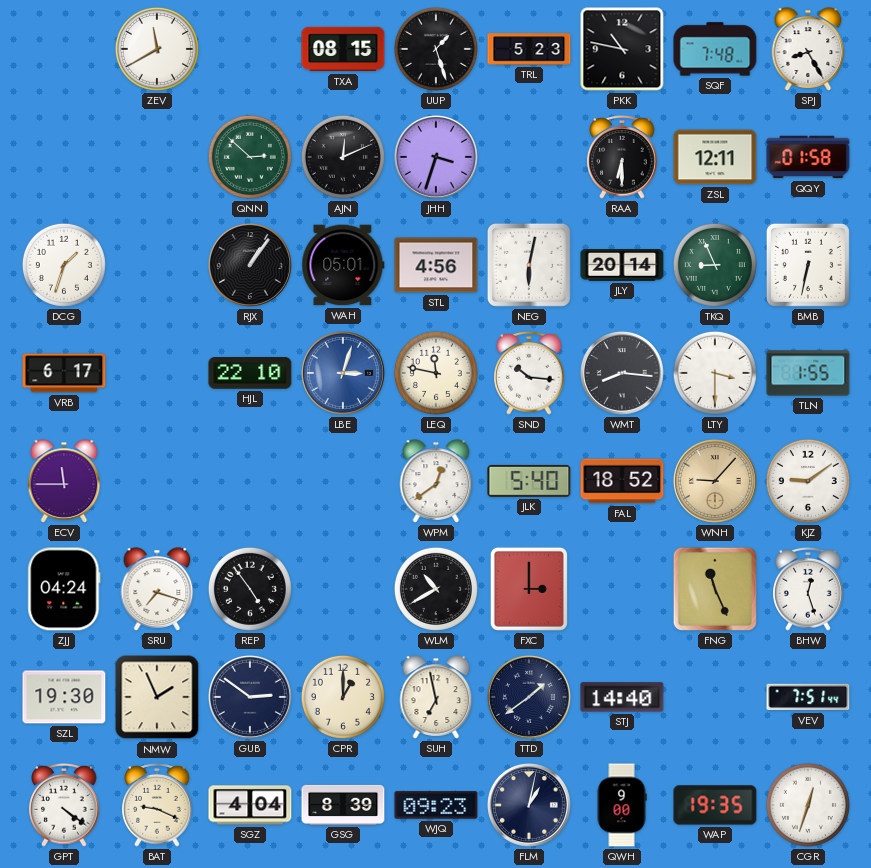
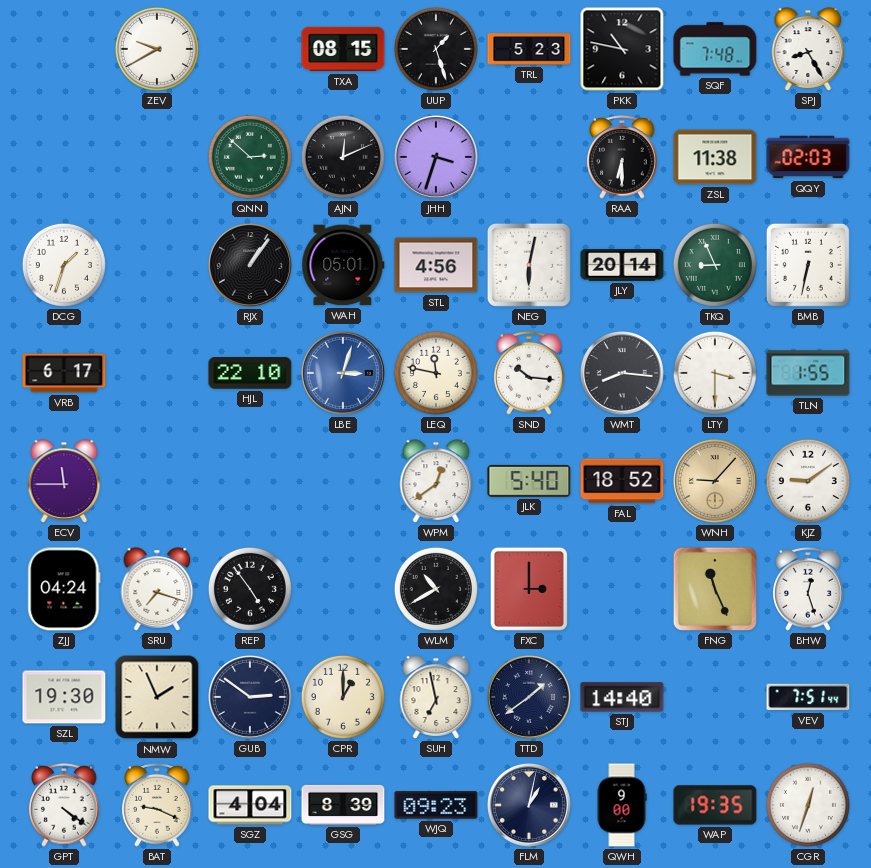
ZEV: 11:40 -> 9:40 (157, 49)
ZSL: 12:11 -> 11:38 (715, 157)
QQY: 01:58 -> 02:03 (808, 157)
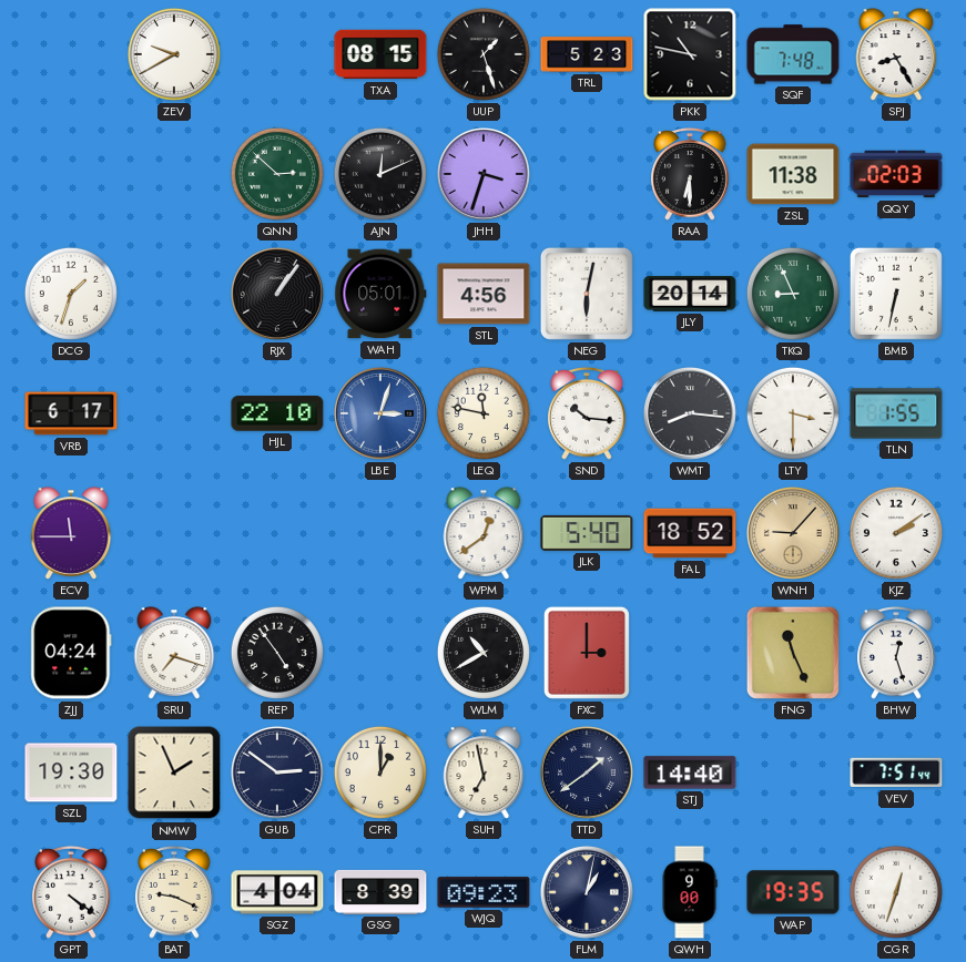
KJZ: 9:09 -> 2:09 (896, 533)
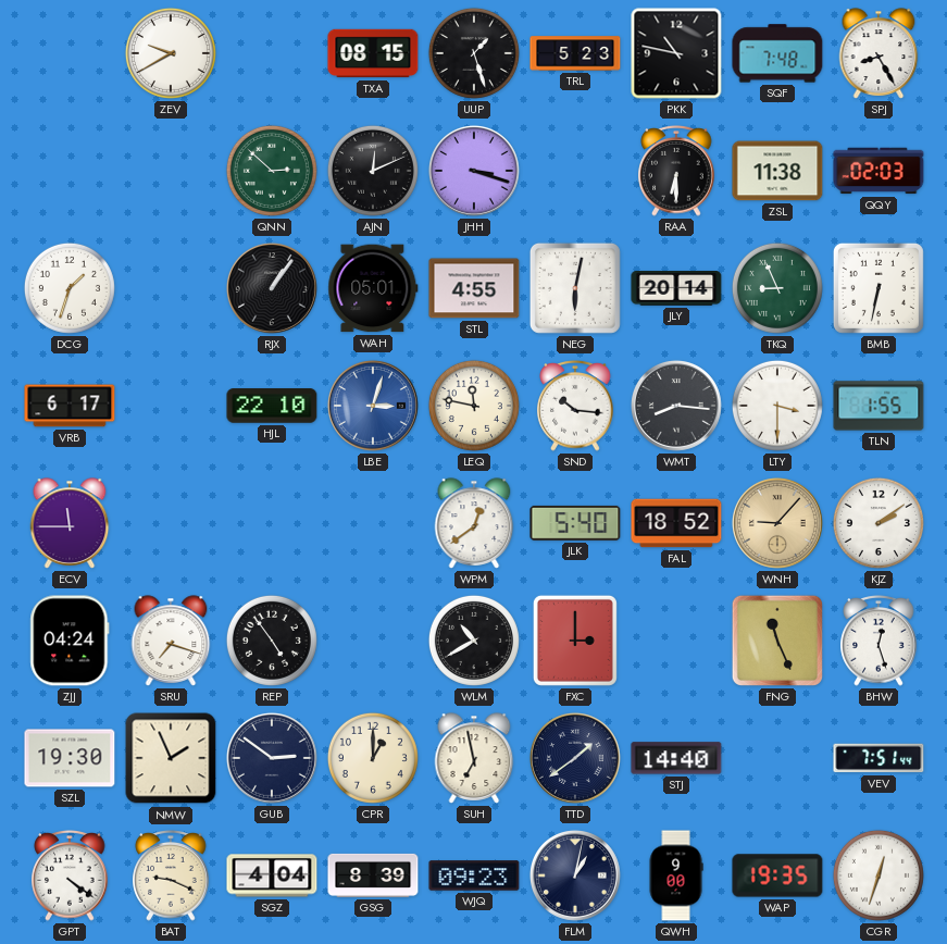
JHH: 3:33 -> 3:18 (474, 171)
STL: 4:56 -> 4:55 (474, 288)
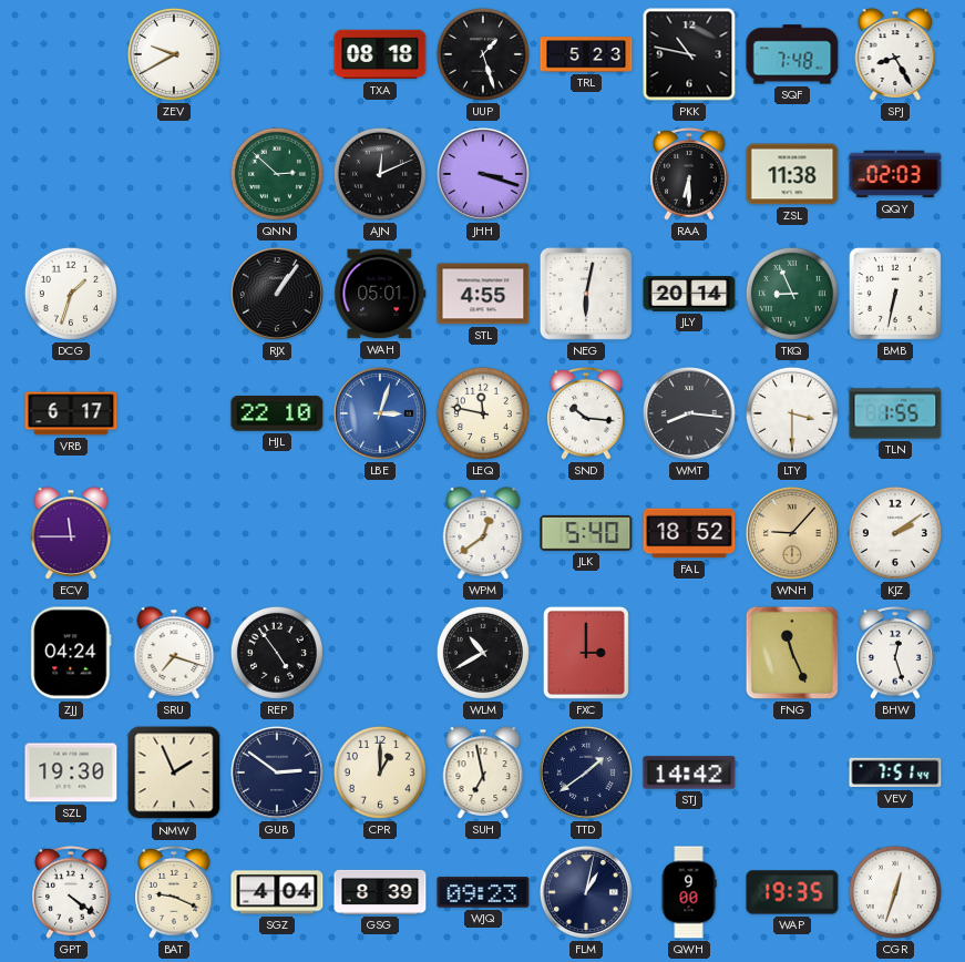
TXA: 08:15 -> 08:18 (380, 54)
STJ: 14:40 -> 14:42 (689, 772)
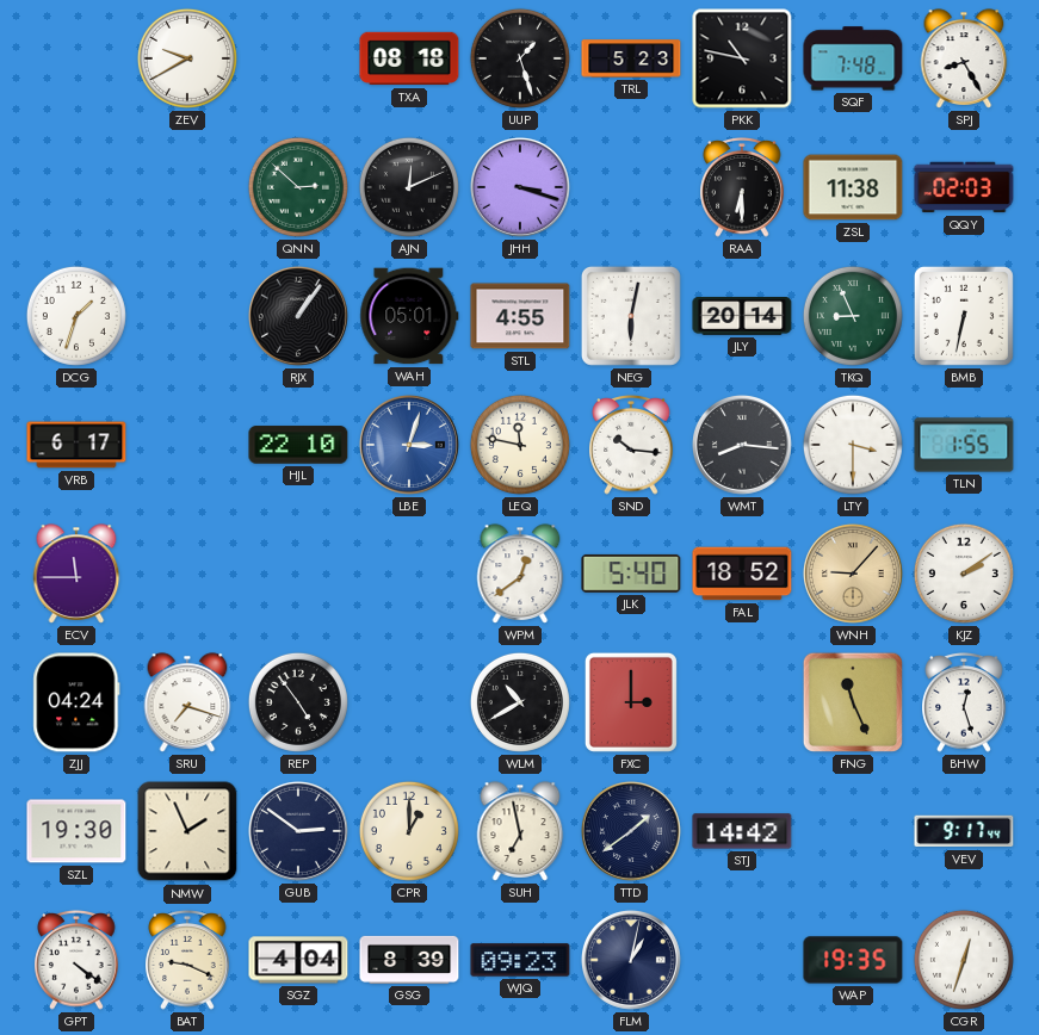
VEV: 7:51 -> 9:17 (964, 831)
QWH: 9:00 -> none (689, 892)
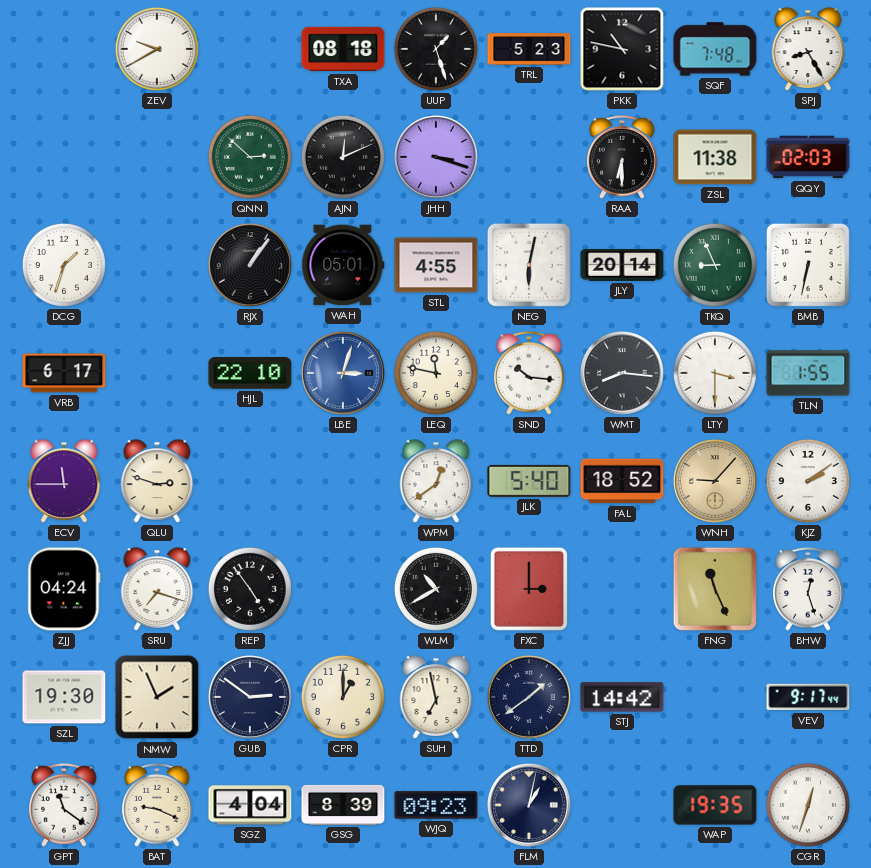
QLU: none -> 2:48 (157, 481)
GPT: 4:21 -> 11:21 (64, 806)
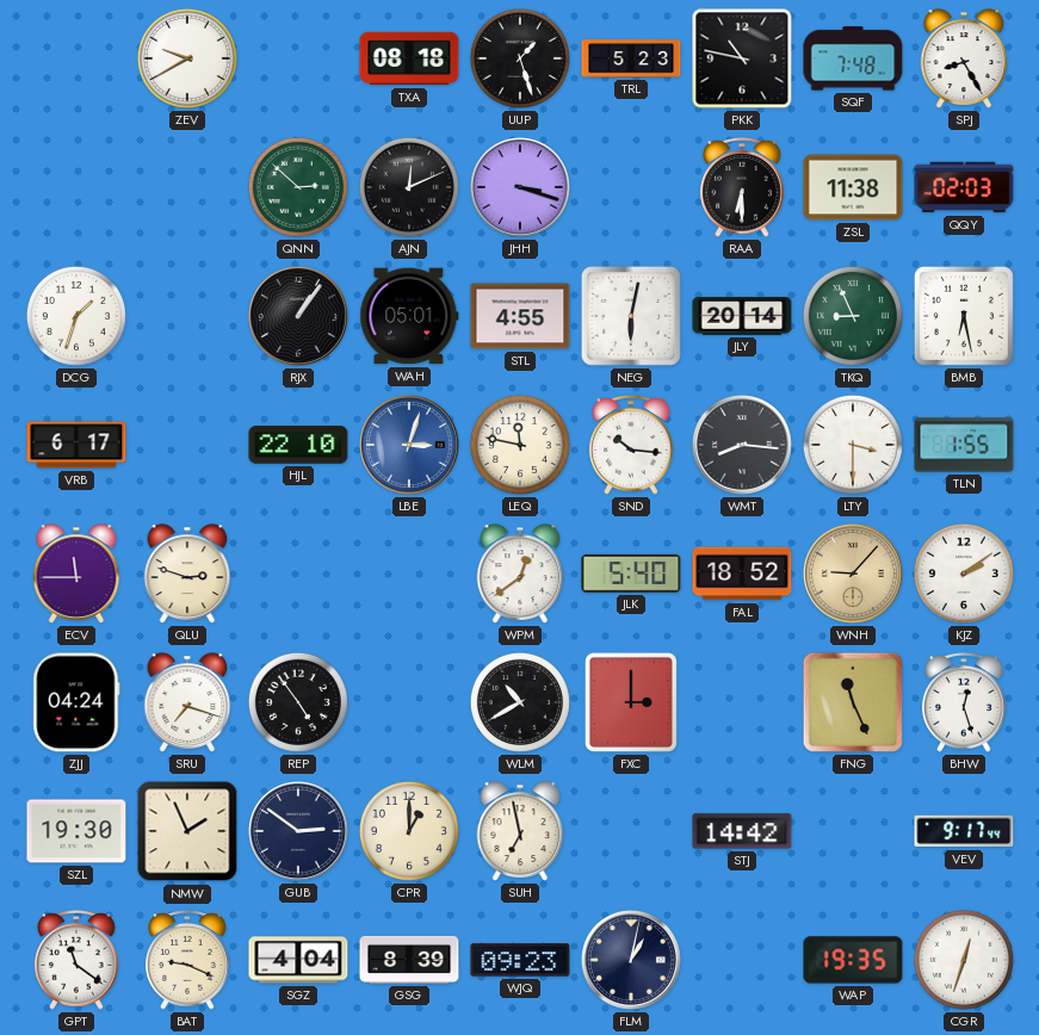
BMB: 6:32 -> 6:28 (964, 316)
TTD: 1:39 -> none (529, 697)
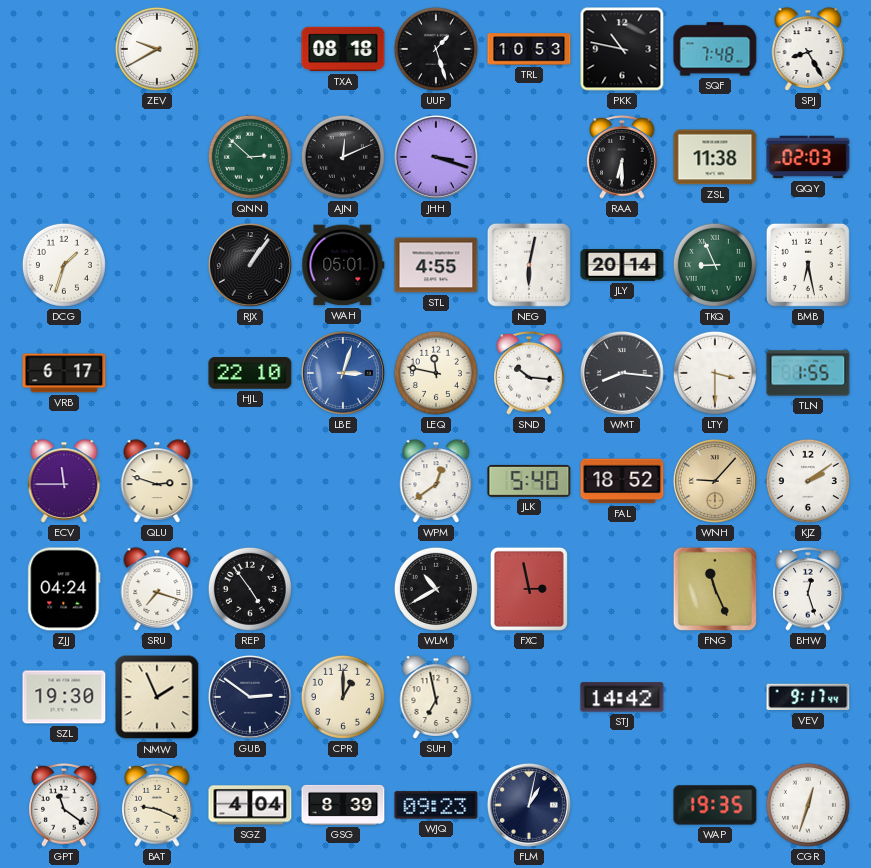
TRL: 5:23 -> 10:53 (529, 49)
FXC: 3:00 -> 2:58 (529, 589)
